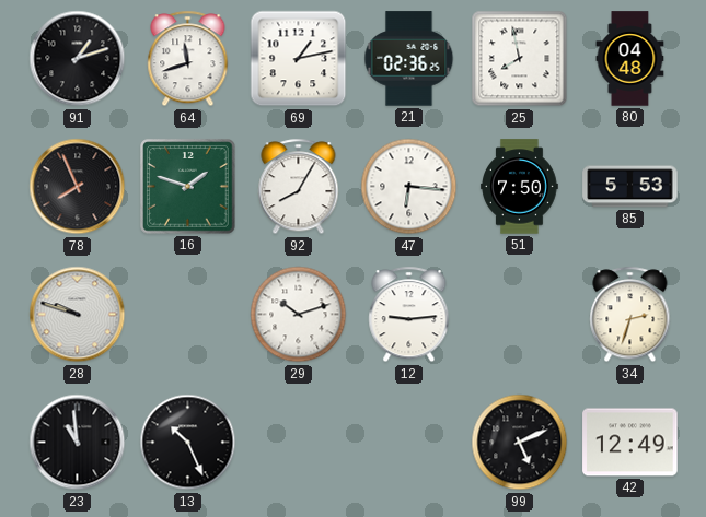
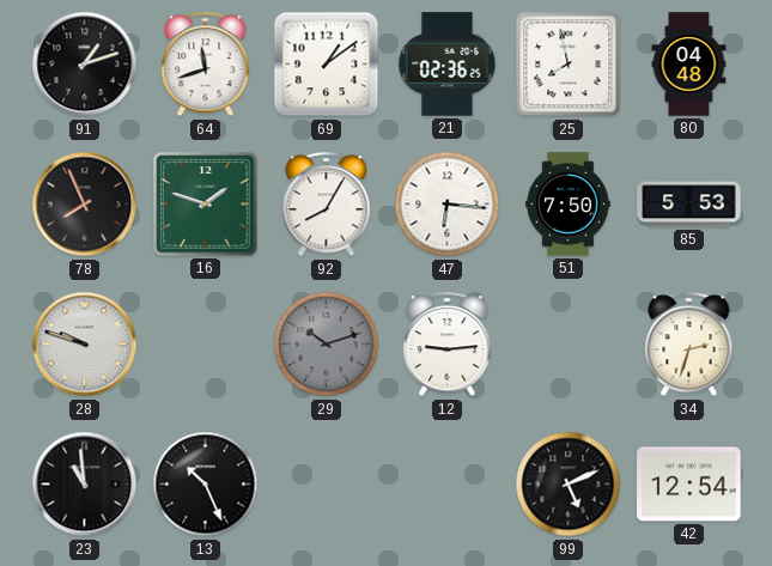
69: 1:13 -> 1:09 (327, 65)
29 dial: white -> grey (327, 345)
42: 12:49 -> 12:54 (689, 485)
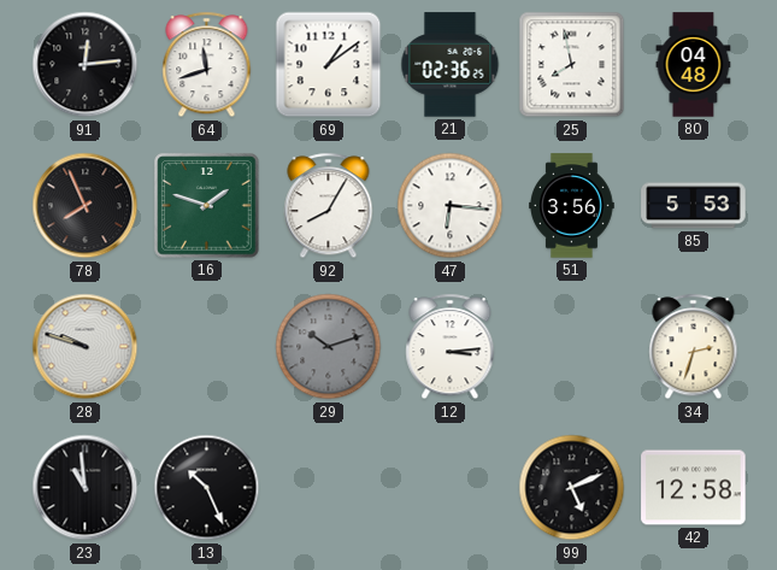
91: 1:12 -> 12:14 (86, 65)
51: 7:50 -> 3:56 (572, 206)
12: 9:14 -> 3:14 (451, 347)
42: 12:54 -> 12:58 (694, 488)
